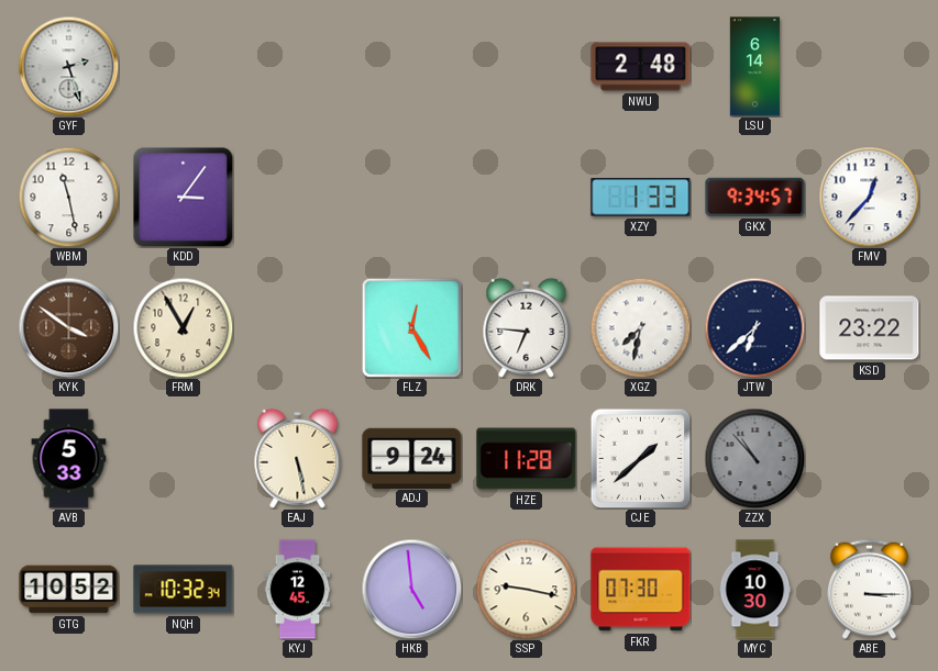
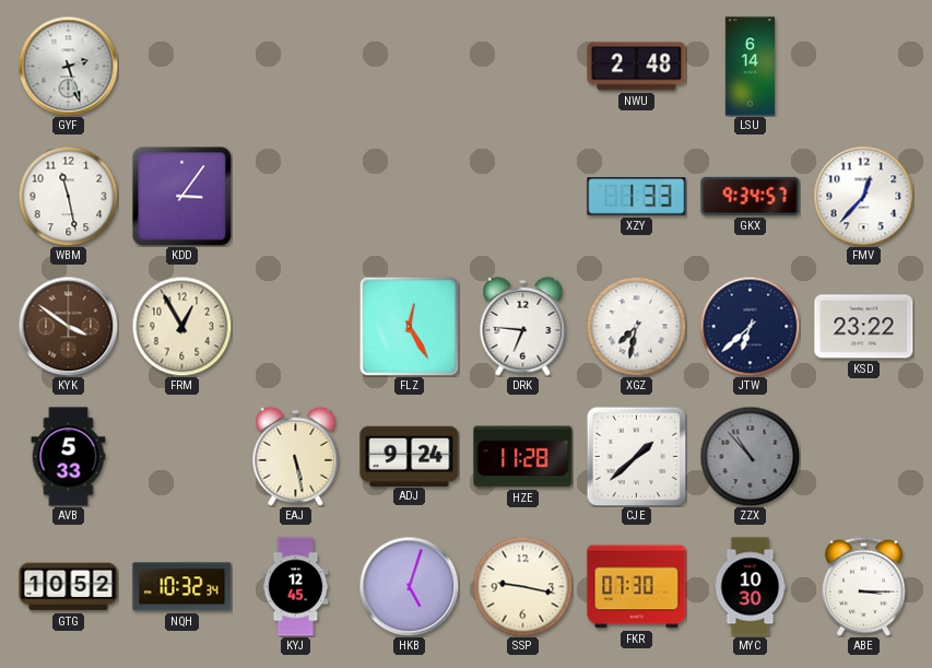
HKB: 4:59 -> 5:03 (409, 586)
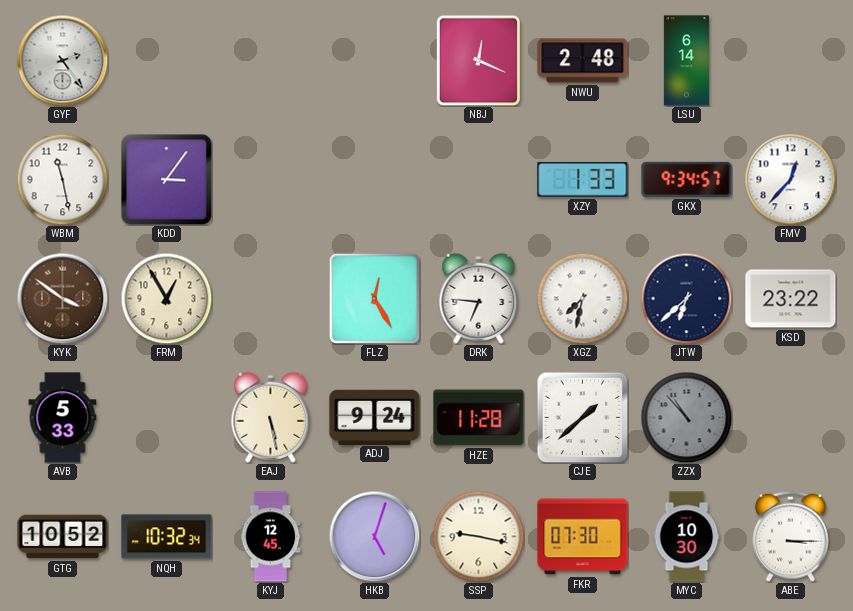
GYF: 2:27 -> 2:24 (62, 60)
NBJ: none -> 12:19 (479, 60)
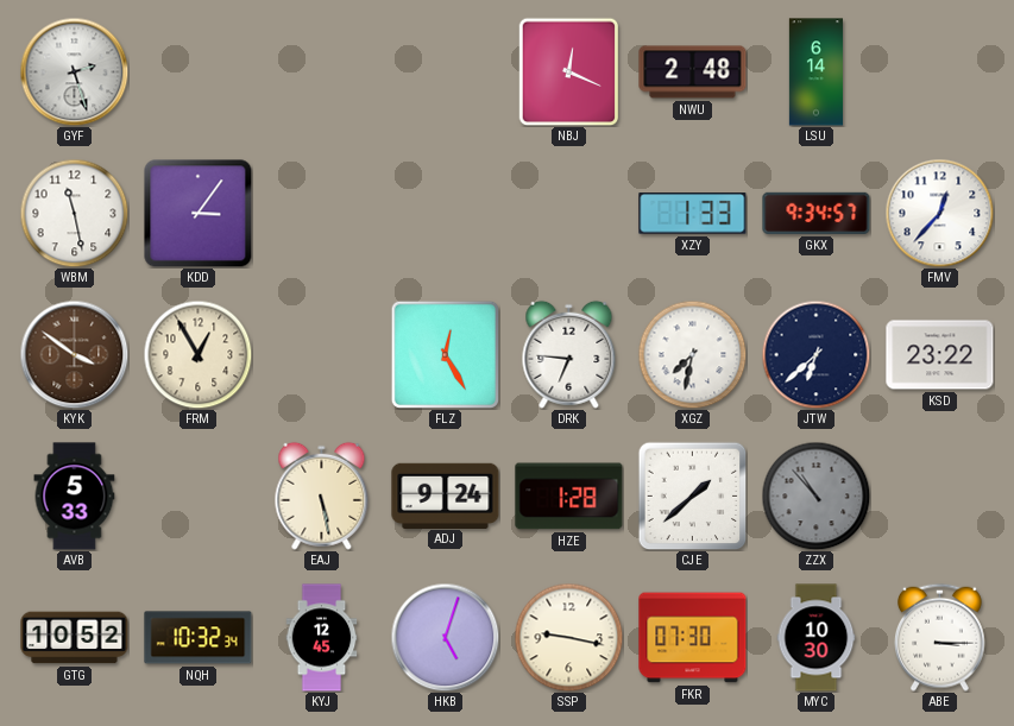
GYF: 2:24 -> 2:27 (74, 71)
HZE: 11:28 -> 1:28 (569, 497)
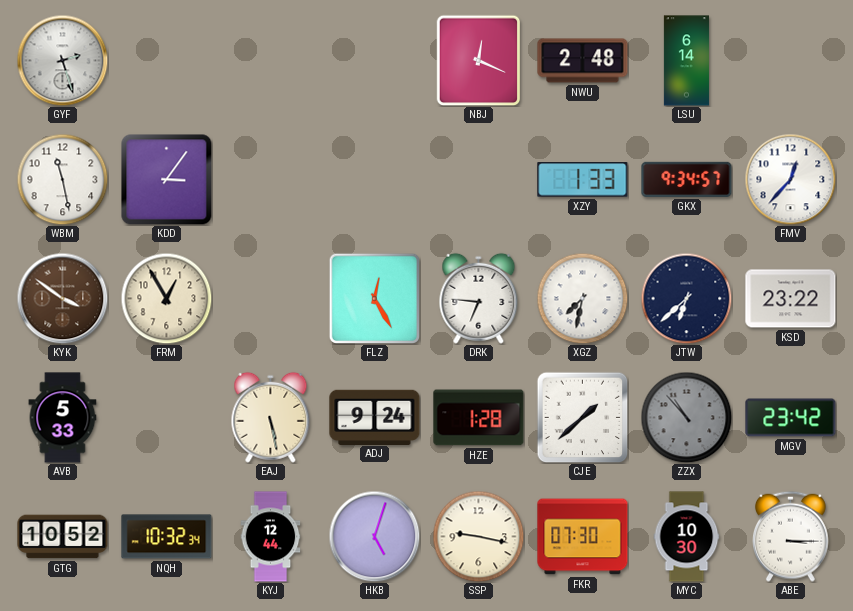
MGV: none -> 23:42 (791, 418)
KYJ: 12:45 -> 12:44 (271, 537)
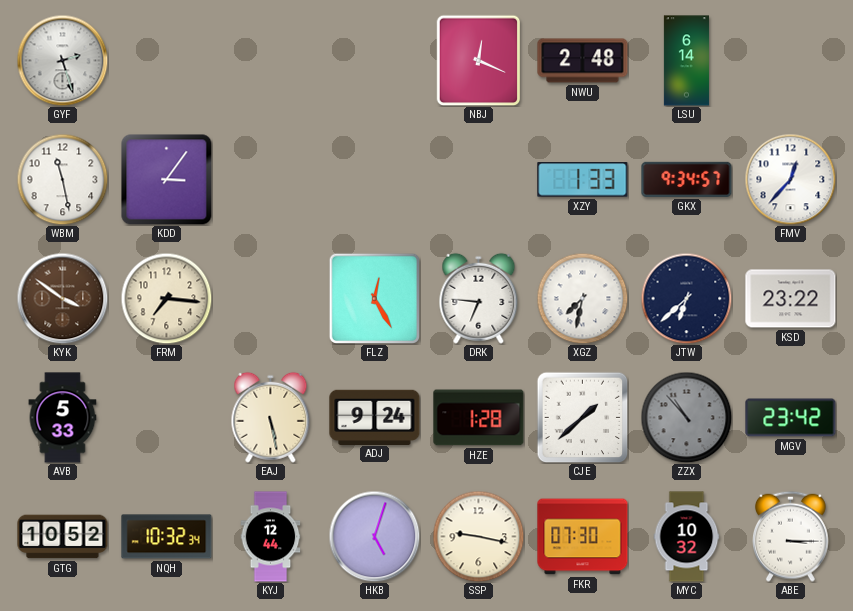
FRM: 12:55 -> 7:16 (166, 298)
MYC: 10:30 -> 10:32 (687, 537)
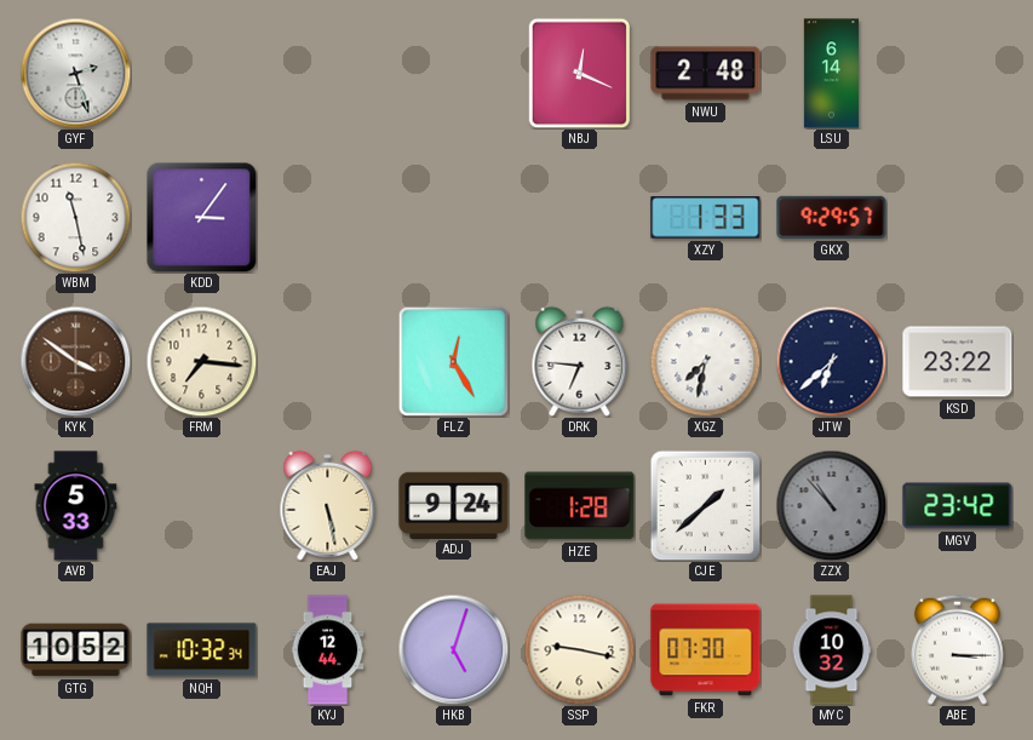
GKX: 9:34 -> 9:29 (832, 217)
FMV: 12:37 -> none (790, 179)
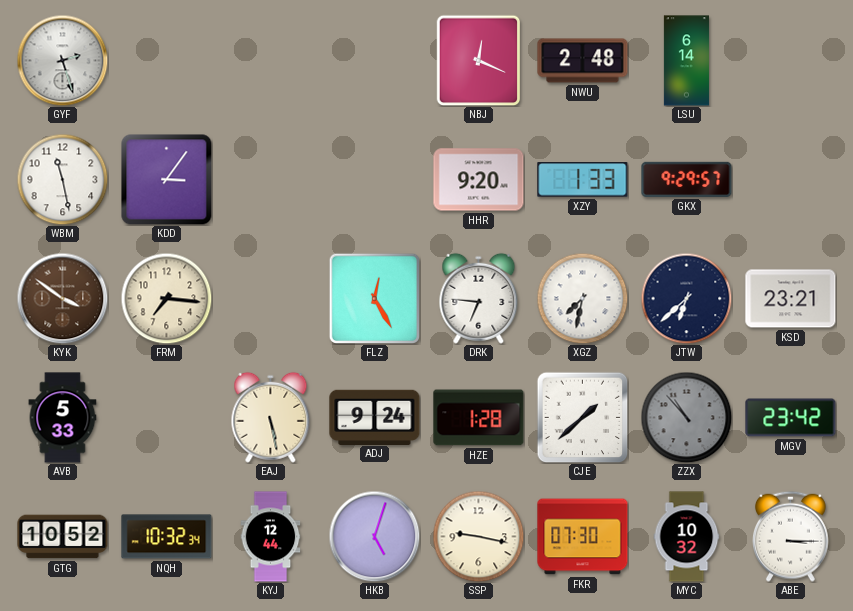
HHR: none -> 9:20 (479, 180)
KSD: 23:22 -> 23:21 (791, 299)
